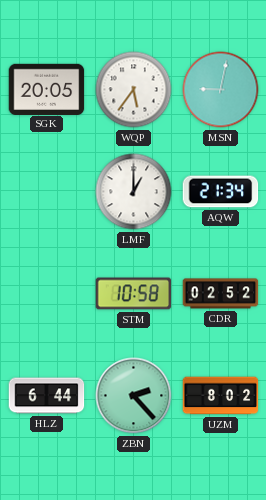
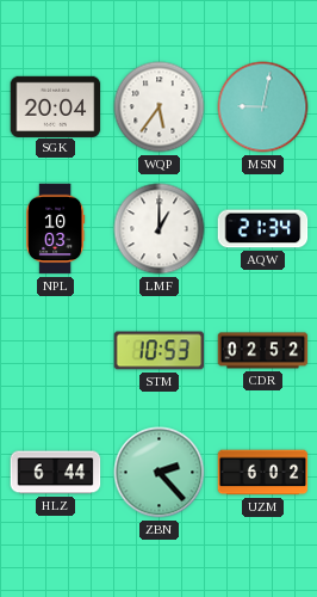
SGK: 20:05 -> 20:04 (56, 106)
NPL: none -> 10:03 (56, 229)
STM: 10:58 -> 10:53 (160, 351)
UZM: 8:02 -> 6:02 (263, 473)
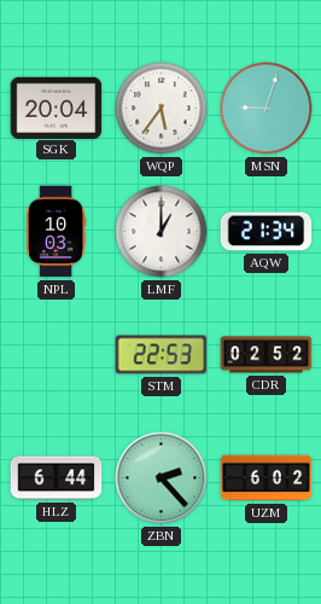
MSN: 9:02 -> 9:03 (267, 109)
STM: 10:53 -> 22:53 (162, 355)
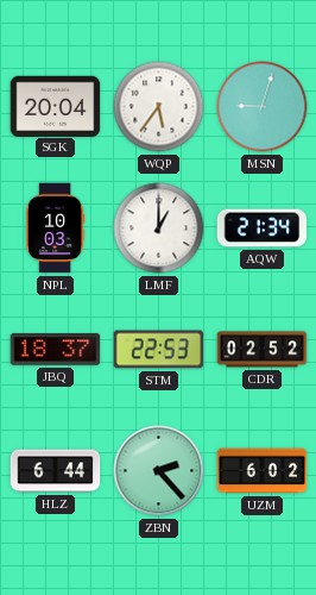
JBQ: none -> 18:37 (56, 350)
